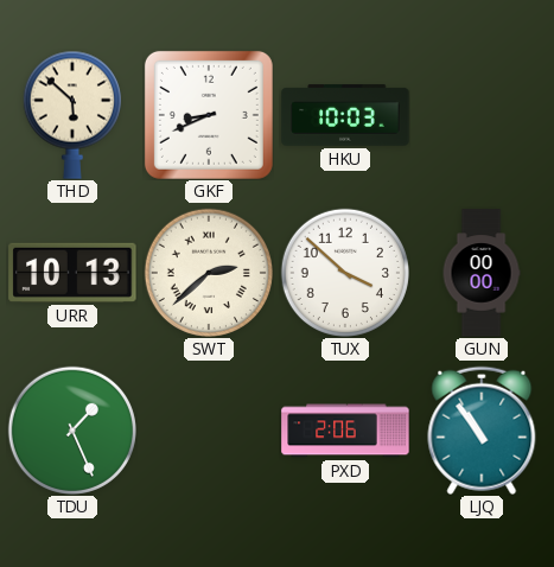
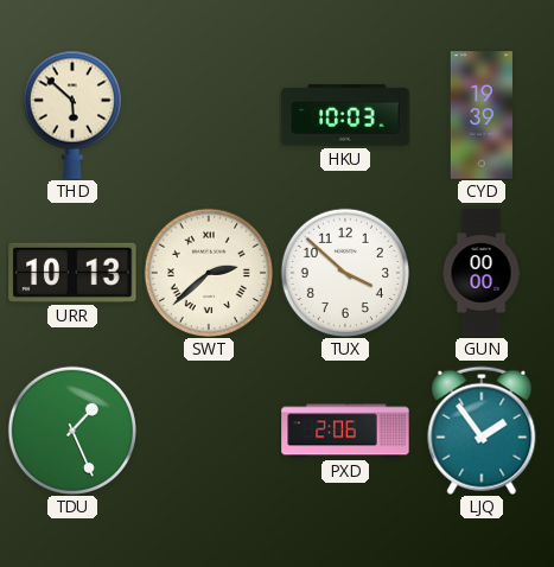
GKF: 8:41 -> none (209, 115)
CYD: none -> 19:39 (482, 115)
LJQ: 10:54 -> 1:54 (482, 431)
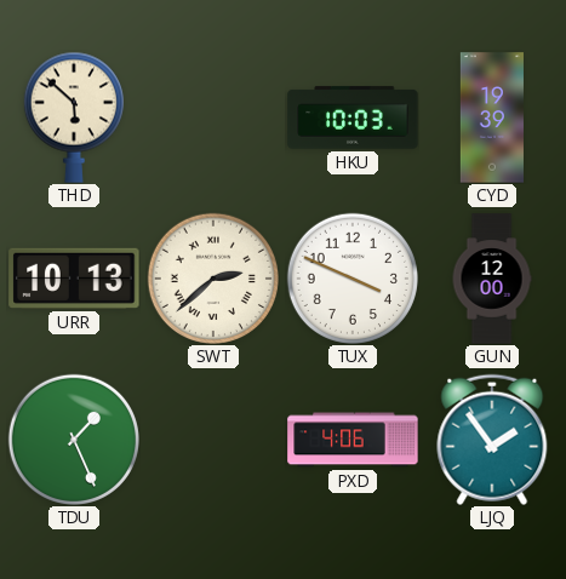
TUX: 3:52 -> 3:49 (351, 277)
GUN: 00:00 -> 12:00 (492, 279)
PXD: 2:06 -> 4:06 (353, 440)
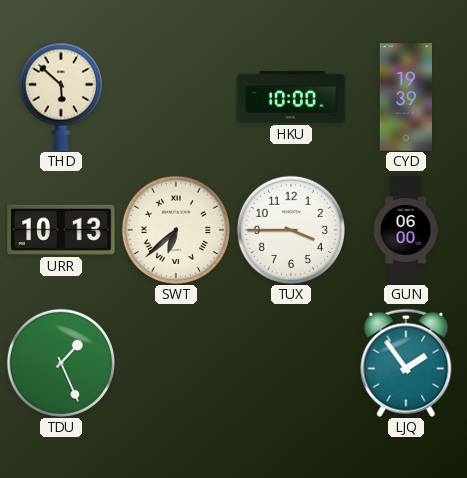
HKU: 10:03 -> 10:00 (291, 97)
SWT: 2:38 -> 6:38 (175, 229)
TUX: 3:49 -> 3:45 (290, 229)
GUN: 12:00 -> 06:00 (406, 230)
PXD: 4:06 -> none (353, 440)
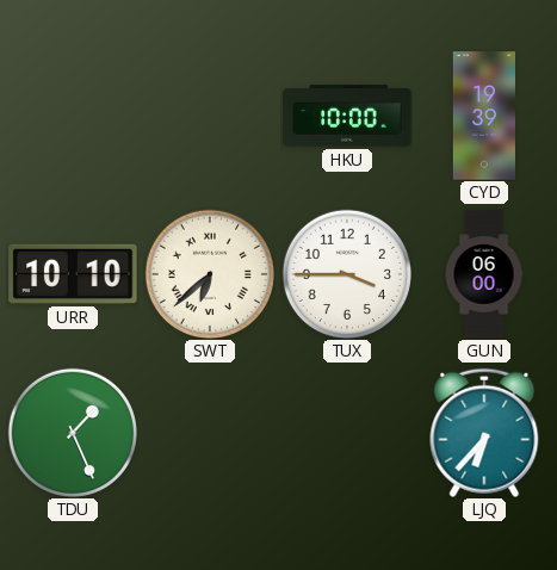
THD: 5:52 -> none (61, 97)
URR: 10:13 -> 10:10 (73, 274)
LJQ: 1:54 -> 6:37 (484, 433)
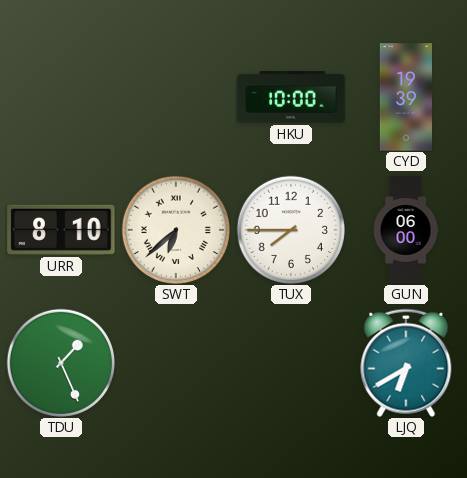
URR: 10:10 -> 8:10 (61, 230)
TUX: 3:45 -> 7:45 (290, 229)
LJQ: 6:37 -> 6:40 (406, 363)
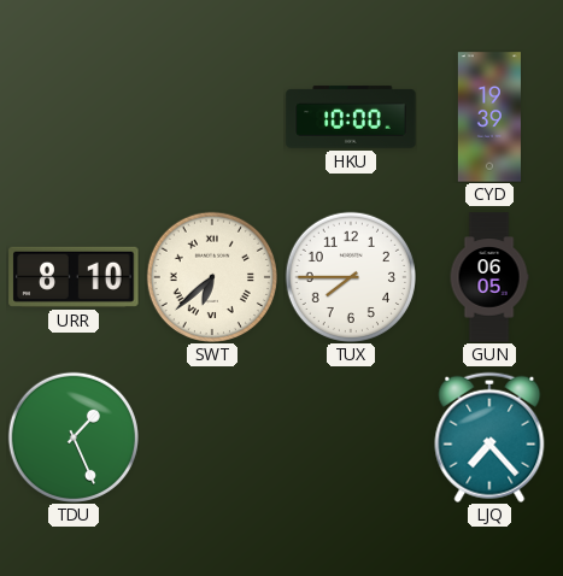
GUN: 06:00 -> 06:05 (489, 277)
LJQ: 6:40 -> 7:23 (489, 437)
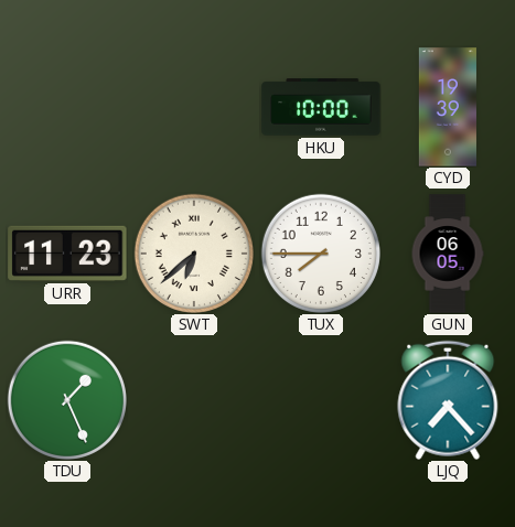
URR: 8:10 -> 11:23 (67, 254)
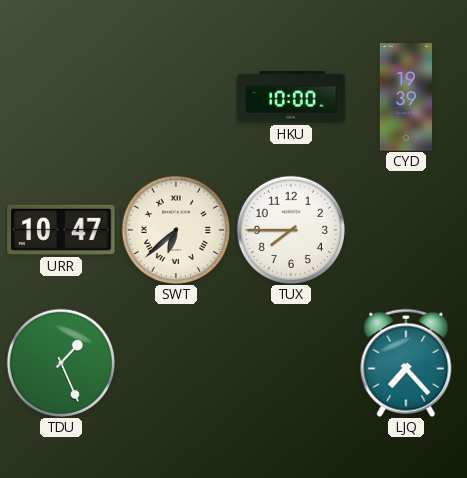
URR: 11:23 -> 10:47 (61, 230)
GUN: 06:05 -> none (448, 254)
